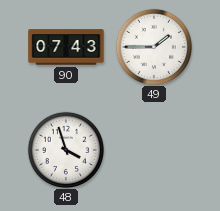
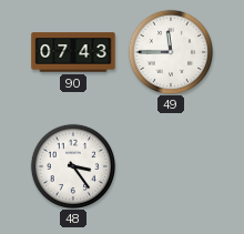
49: 1:45 -> 11:45 (170, 51)
48: 3:57 -> 3:24 (72, 165)
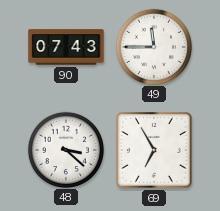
48: 3:24 -> 3:22 (65, 149)
69: none -> 6:55 (155, 151)
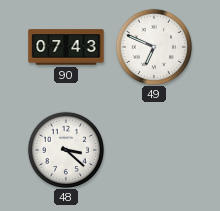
49: 11:45 -> 6:49 (153, 46)
69: 6:55 -> none (155, 151)
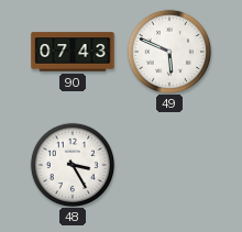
49: 6:49 -> 5:49 (168, 51)
48: 3:22 -> 3:25 (71, 164)
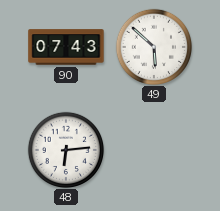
49: 5:49 -> 5:52 (153, 46)
48: 3:25 -> 6:14 (65, 149)
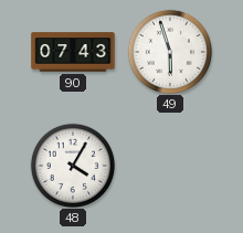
49: 5:52 -> 5:57 (169, 51)
48: 6:14 -> 4:05 (72, 165)
